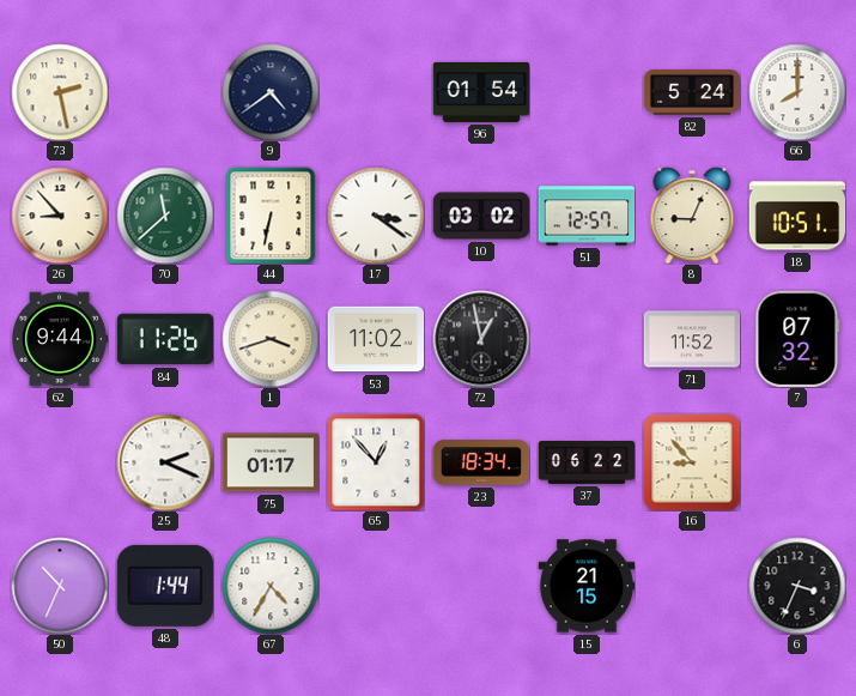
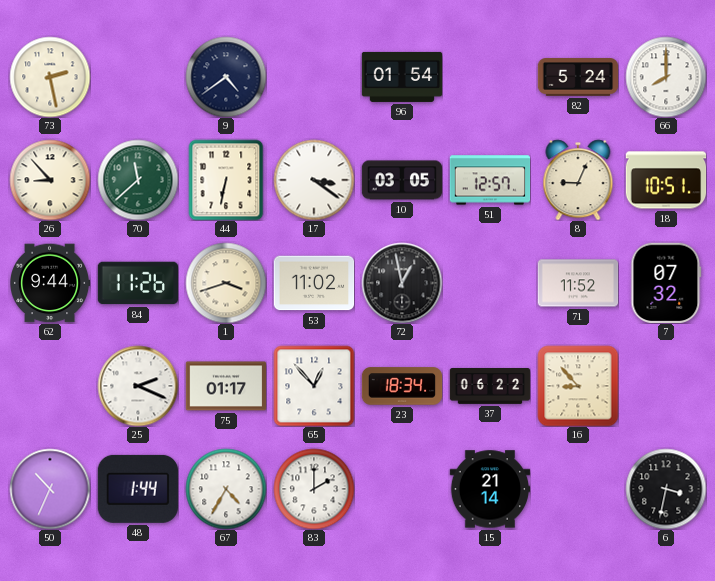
10: 03:02 -> 03:05 (402, 180)
83: none -> 2:00 (314, 489)
15: 21:15 -> 21:14 (490, 489)
6: 3:34 -> 3:32 (666, 489)
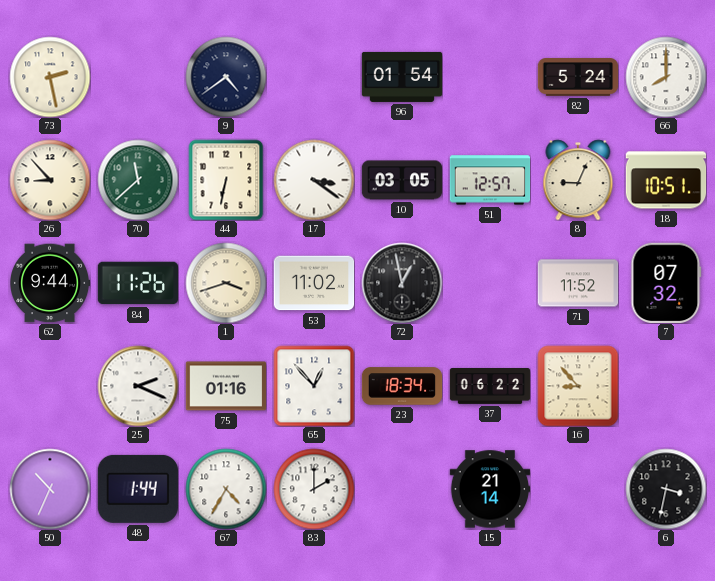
75: 01:17 -> 01:16 (226, 386)
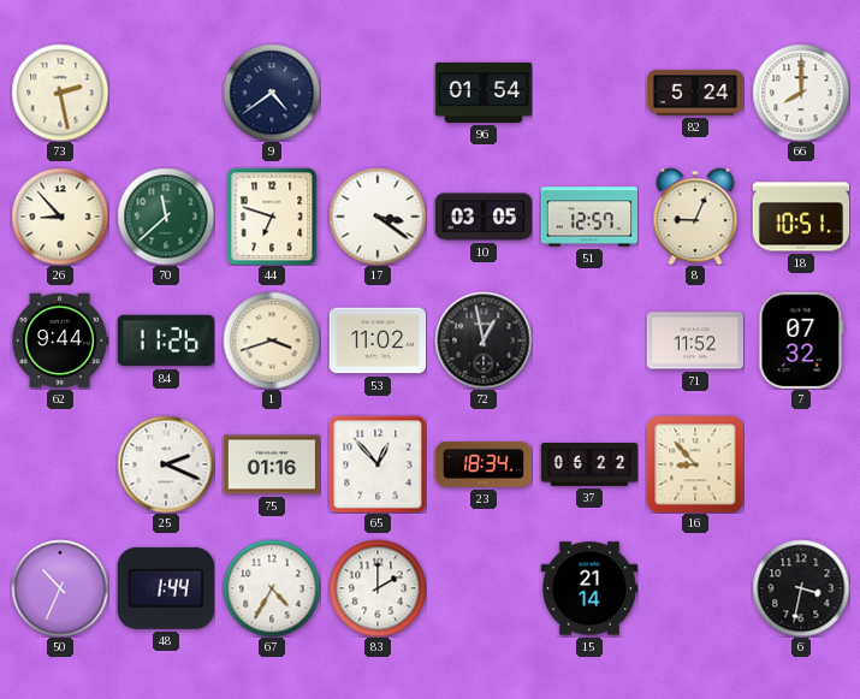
44: 6:32 -> 6:48 (272, 217)
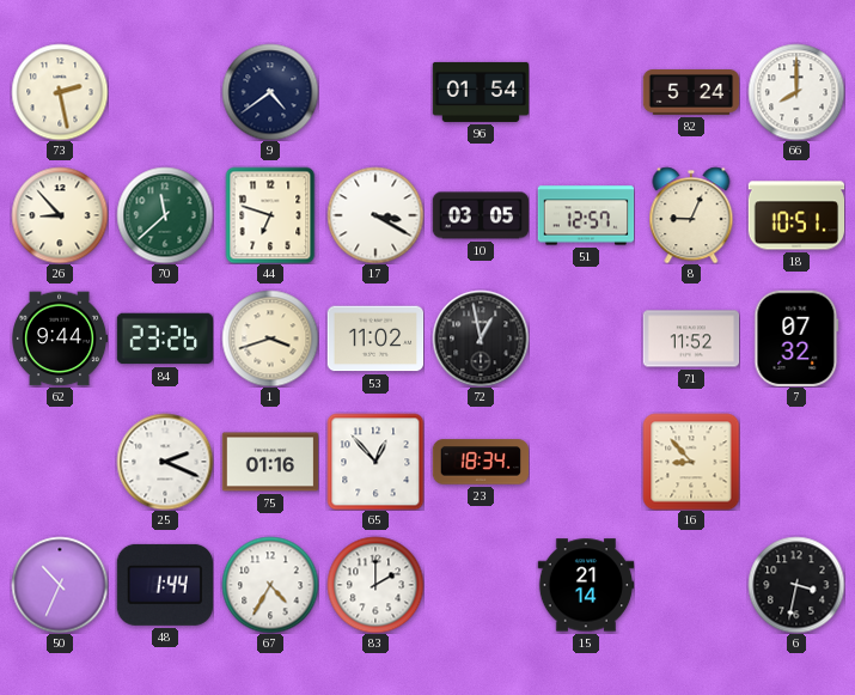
17: 3:21 -> 3:20 (375, 215)
84: 11:26 -> 23:26 (164, 339)
37: 06:22 -> none (589, 466)
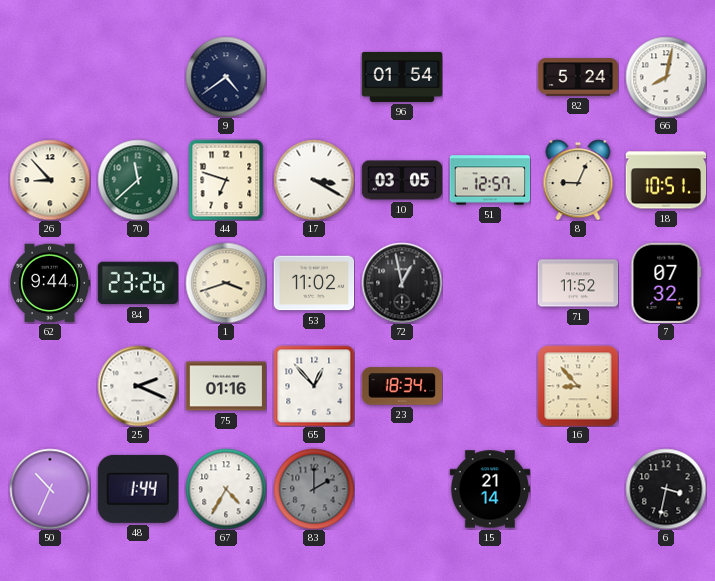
73: 2:28 -> none (60, 92)
66: 8:00 -> 8:02 (666, 77)
83 dial: white -> grey (314, 489)
